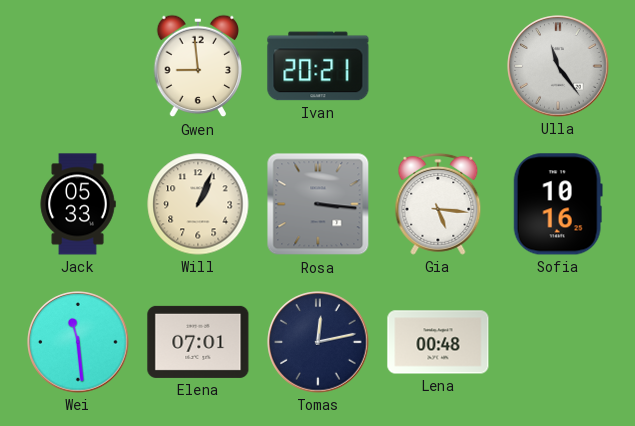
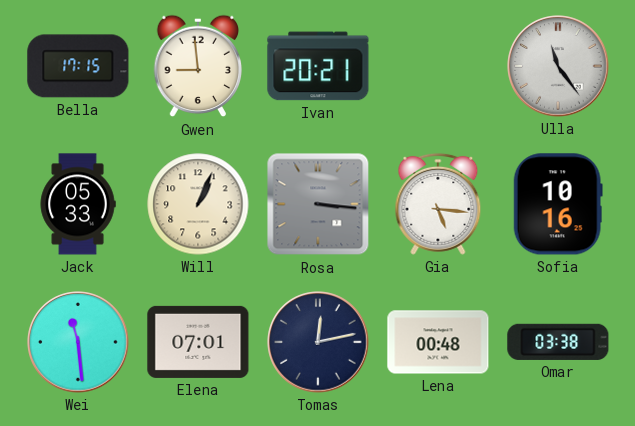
Bella: none -> 17:15 (78, 66)
Omar: none -> 03:38 (558, 342)
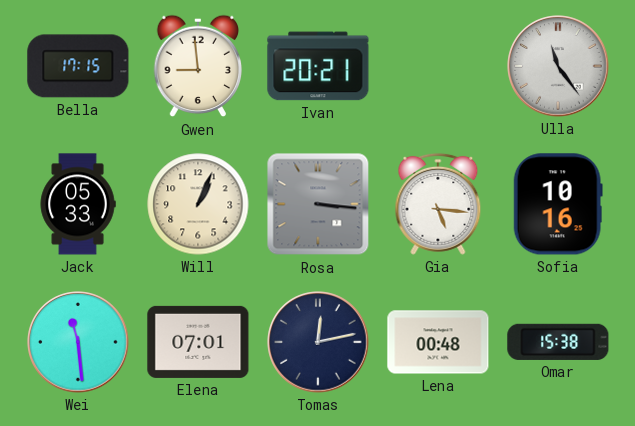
Omar: 03:38 -> 15:38 (558, 342)
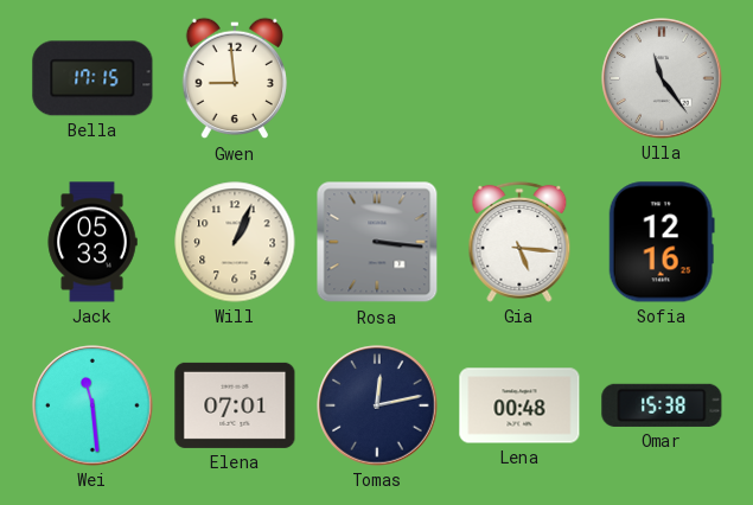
Ivan: 20:21 -> none (318, 66)
Sofia: 10:16 -> 12:16 (662, 242)
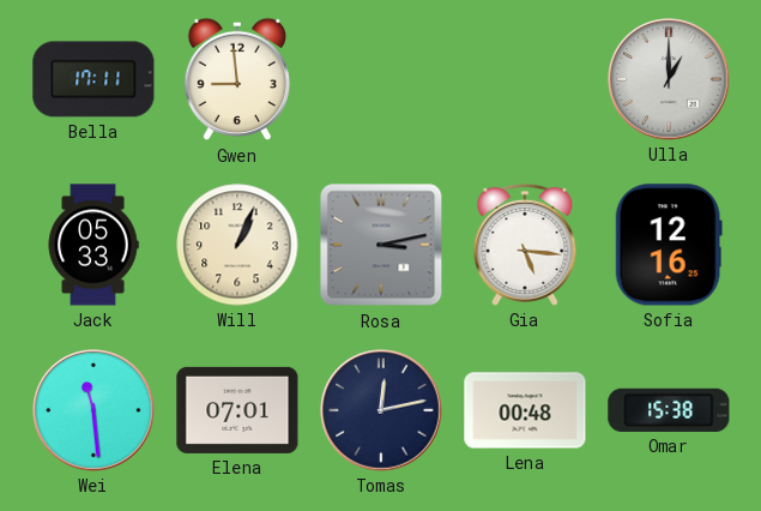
Bella: 17:15 -> 17:11 (93, 79)
Ulla: 11:24 -> 1:00 (669, 79)
Rosa: 3:16 -> 3:13 (381, 245)
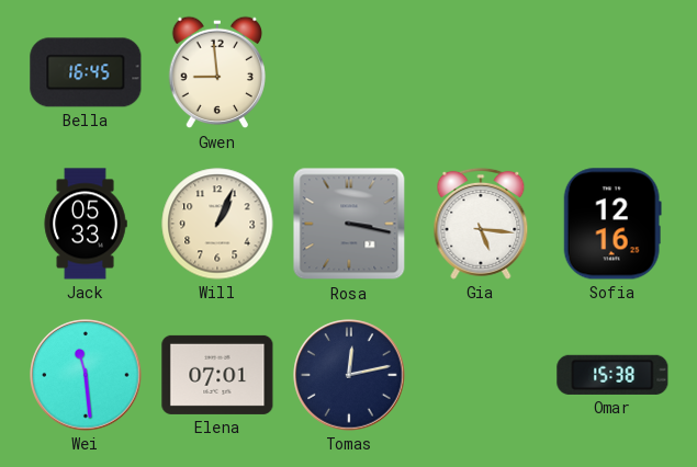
Bella: 17:11 -> 16:45 (86, 72)
Ulla: 1:00 -> none (669, 79)
Rosa: 3:13 -> 3:17 (349, 224)
Lena: 00:48 -> none (525, 410)
